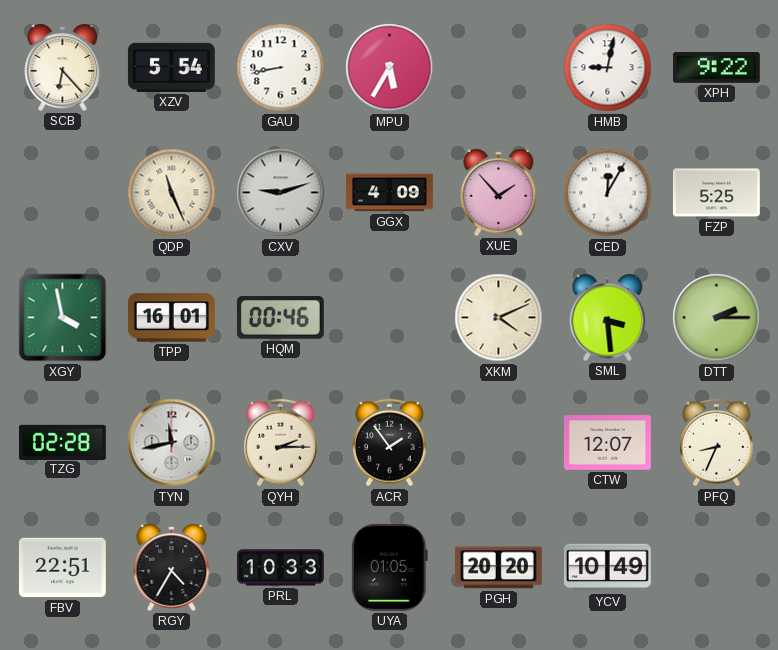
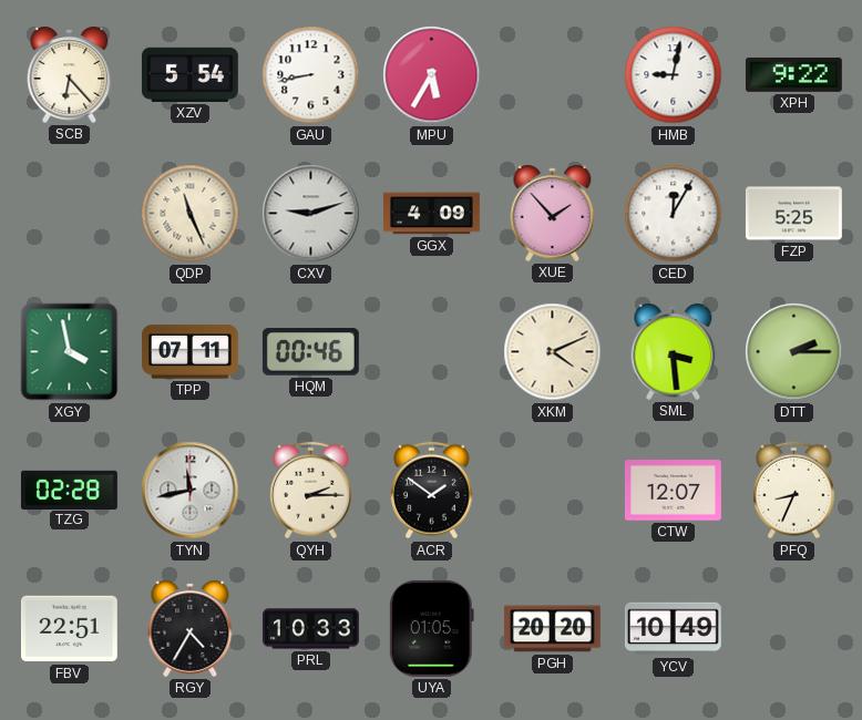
TPP: 16:01 -> 07:11 (189, 352)
ACR: 1:54 -> 1:51 (432, 491)
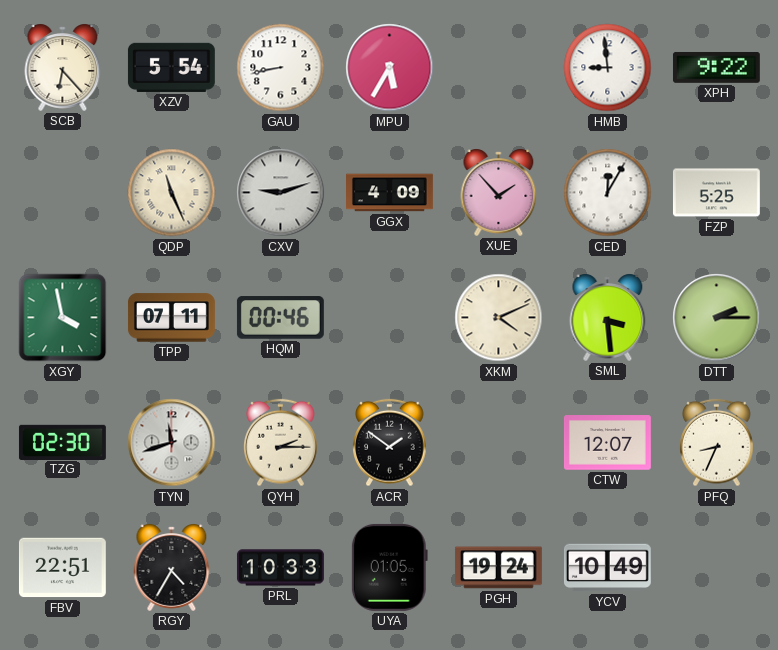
HMB: 9:02 -> 8:59 (608, 68)
TZG: 02:28 -> 02:30 (62, 442)
TYN: 11:43 -> 11:42 (172, 443)
PGH: 20:20 -> 19:24 (498, 568)
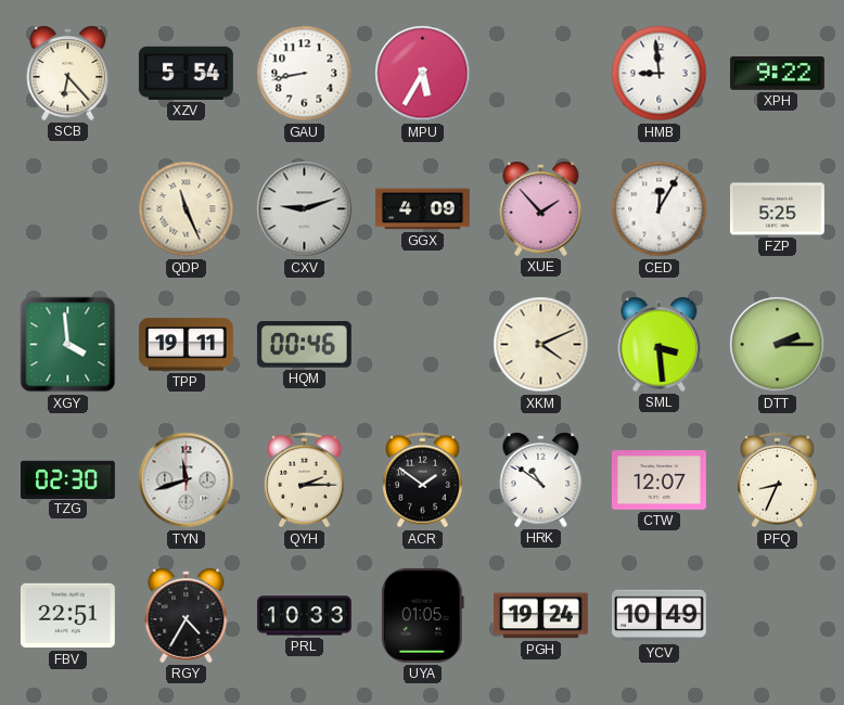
XGY: 3:58 -> 3:59 (68, 345)
TPP: 07:11 -> 19:11 (186, 345)
HRK: none -> 10:51 (541, 479)
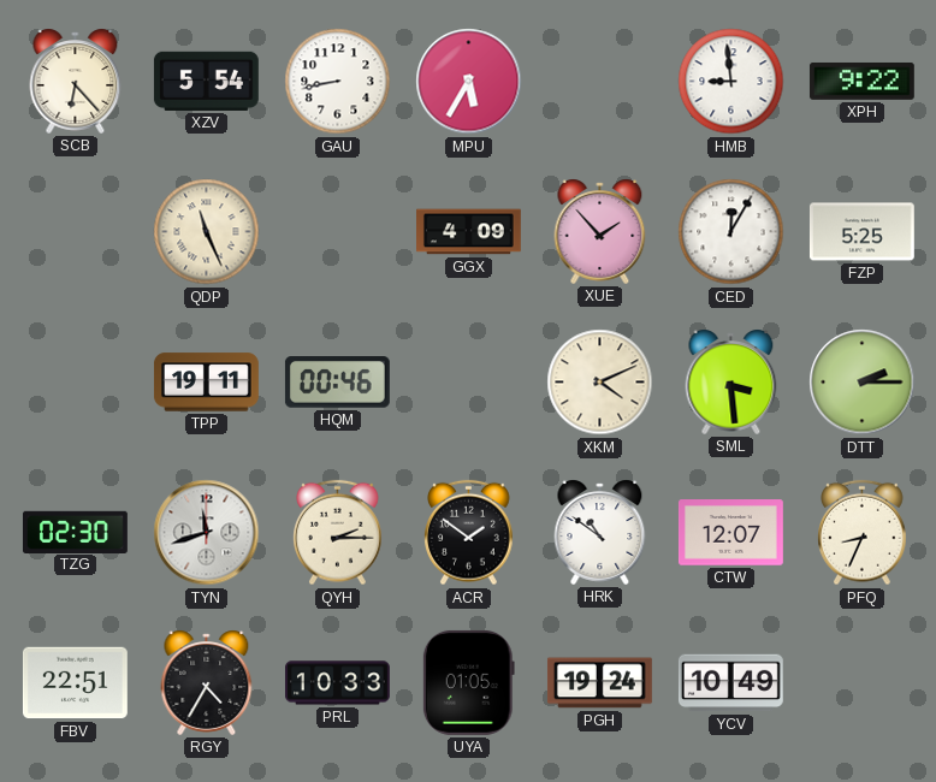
CXV: 9:12 -> none (305, 209)
XGY: 3:59 -> none (68, 345)
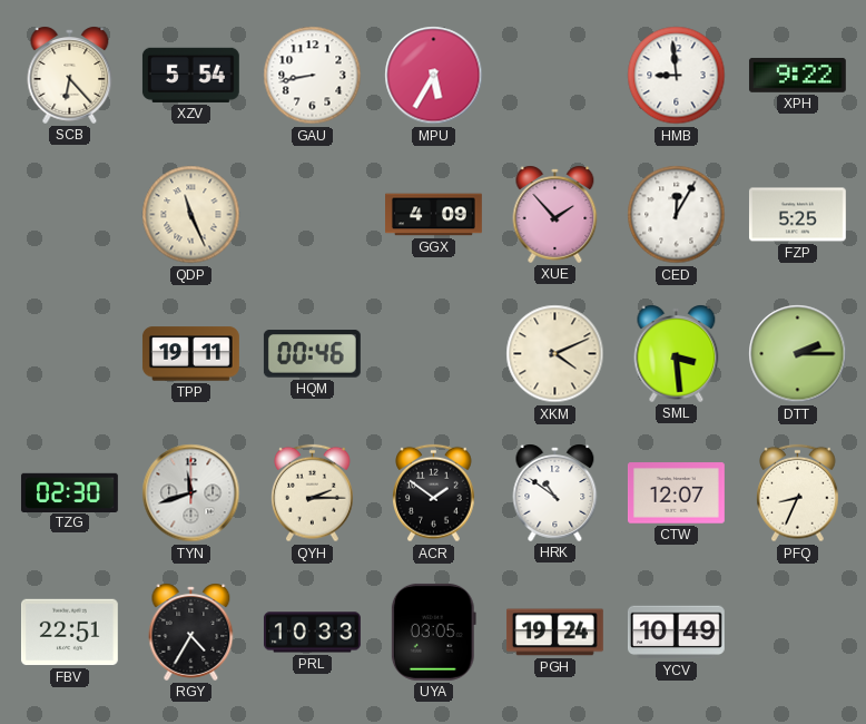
UYA: 01:05 -> 03:05 (433, 632)
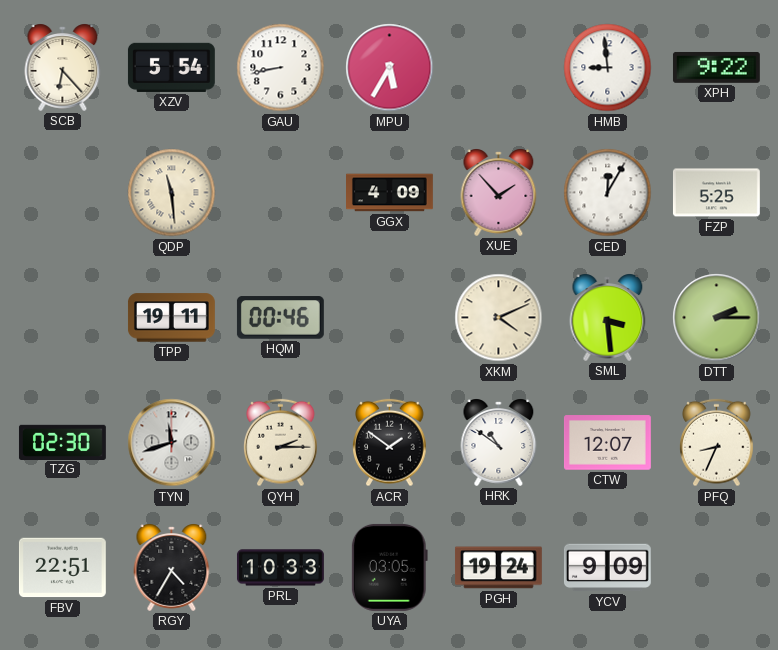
QDP: 11:26 -> 11:29 (172, 193)
YCV: 10:49 -> 9:09 (607, 568)
